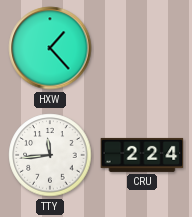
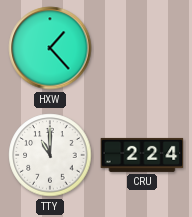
TTY: 11:44 -> 11:00 (50, 155)
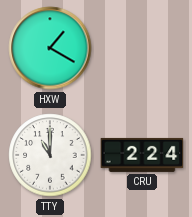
HXW: 1:23 -> 1:20 (50, 48)
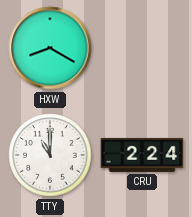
HXW: 1:20 -> 8:20 (50, 48)
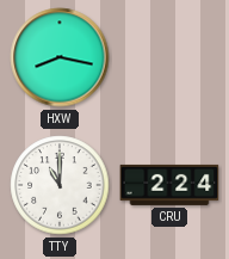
HXW: 8:20 -> 8:17 (60, 57)
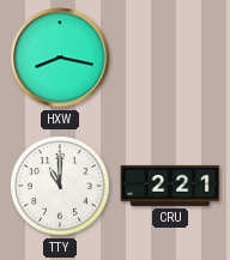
CRU: 2:24 -> 2:21 (170, 186)
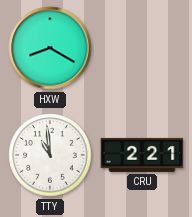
HXW: 8:17 -> 8:20 (50, 48)
TTY: 11:00 -> 10:59 (50, 155)
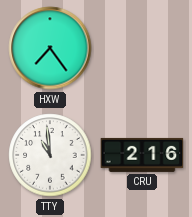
HXW: 8:20 -> 7:24 (50, 48)
CRU: 2:21 -> 2:16 (142, 155)
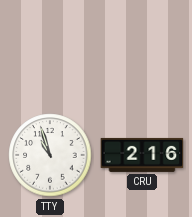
HXW: 7:24 -> none (50, 48)
TTY: 10:59 -> 10:57 (50, 155)
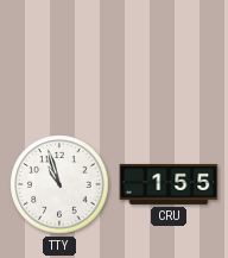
CRU: 2:16 -> 1:55 (169, 184)
